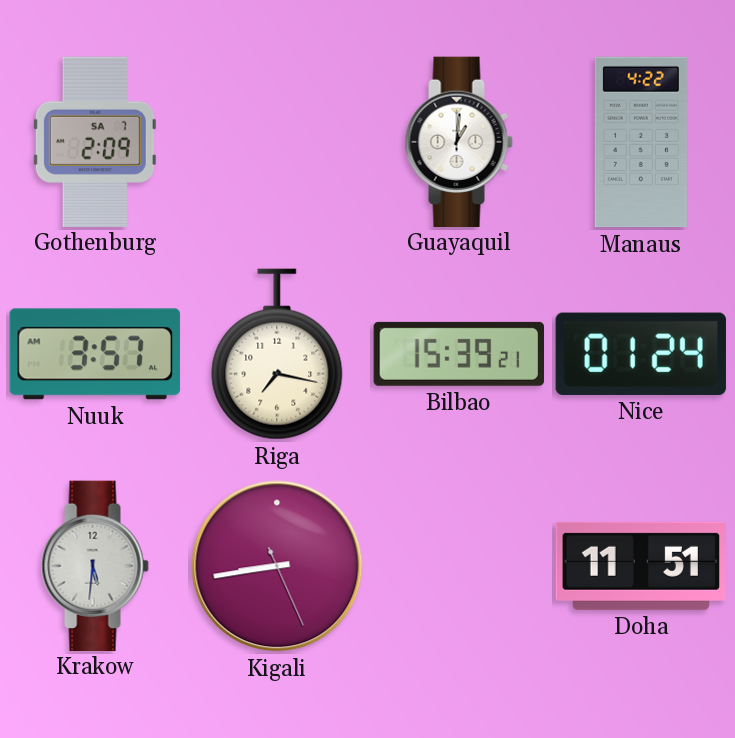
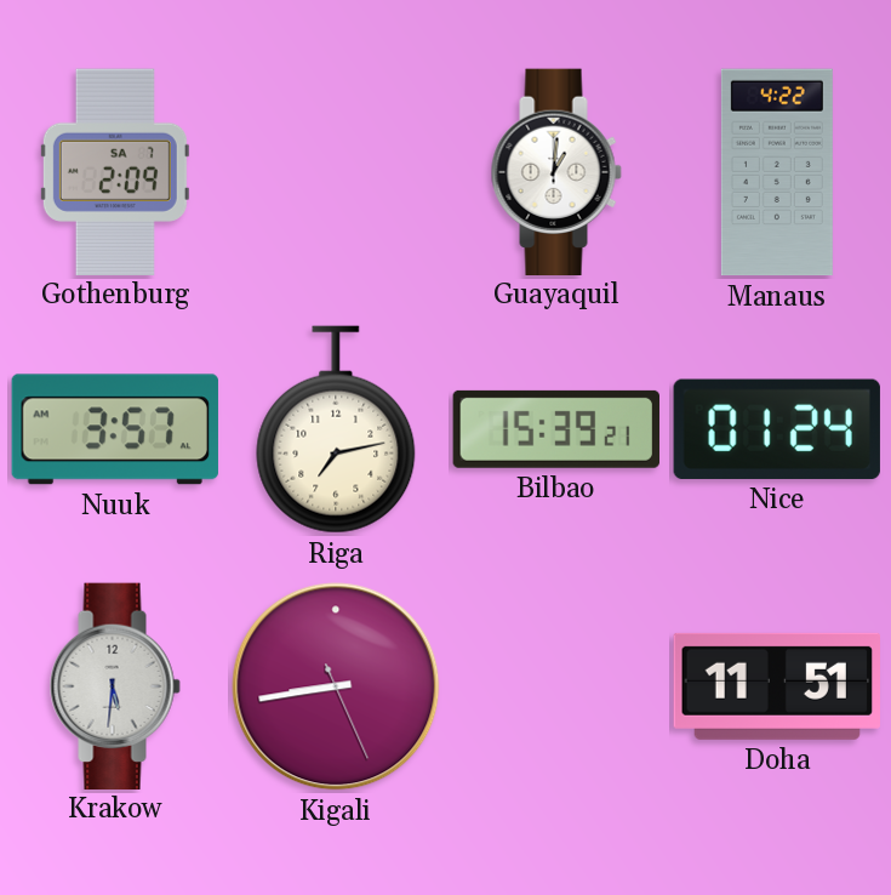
Riga: 7:17 -> 7:13 (336, 429)
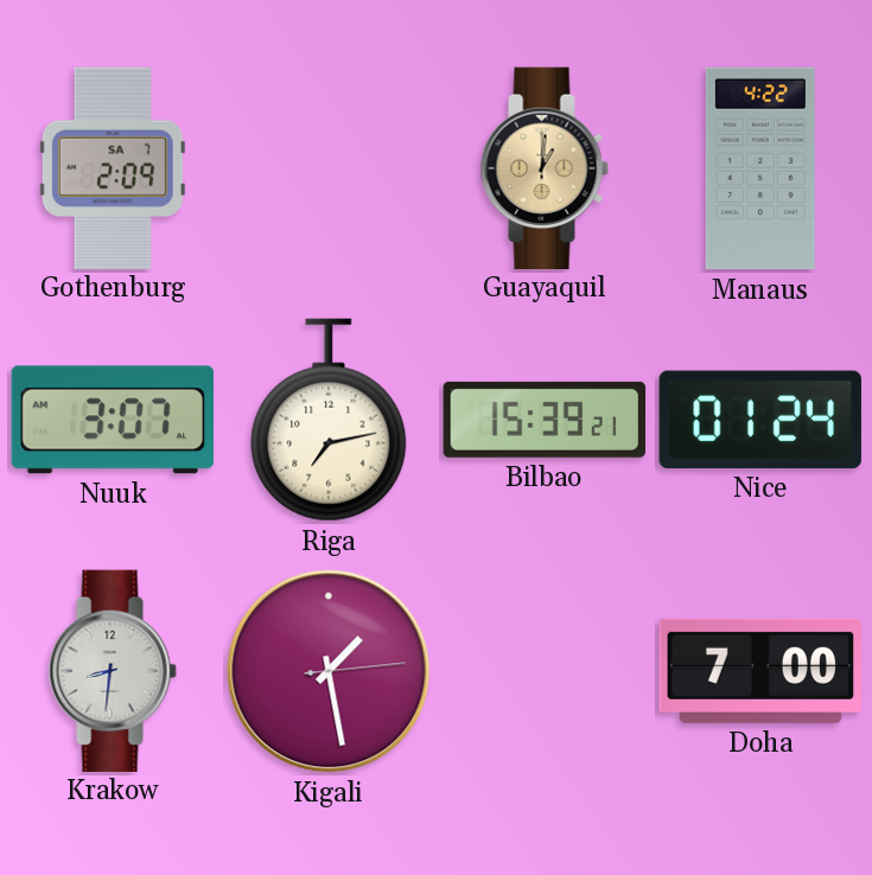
Guayaquil dial: white -> champagne (545, 167)
Nuuk: 3:57 -> 3:07 (113, 420)
Krakow: 5:31 -> 8:31 (113, 670)
Kigali: 8:43 -> 1:28 (329, 671)
Doha: 11:51 -> 7:00 (759, 671)
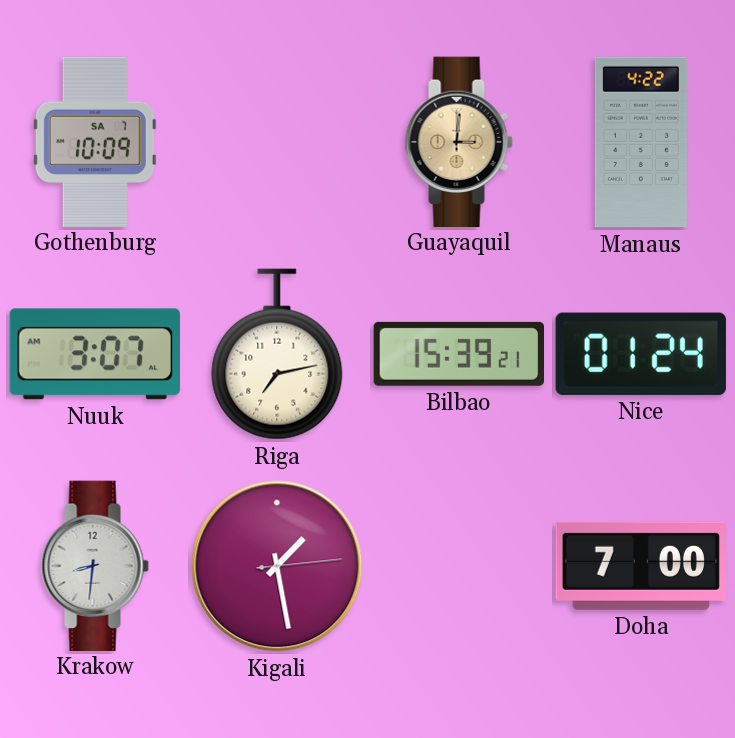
Gothenburg: 2:09 -> 10:09 (95, 141)
Guayaquil: 1:01 -> 3:01 (459, 141)
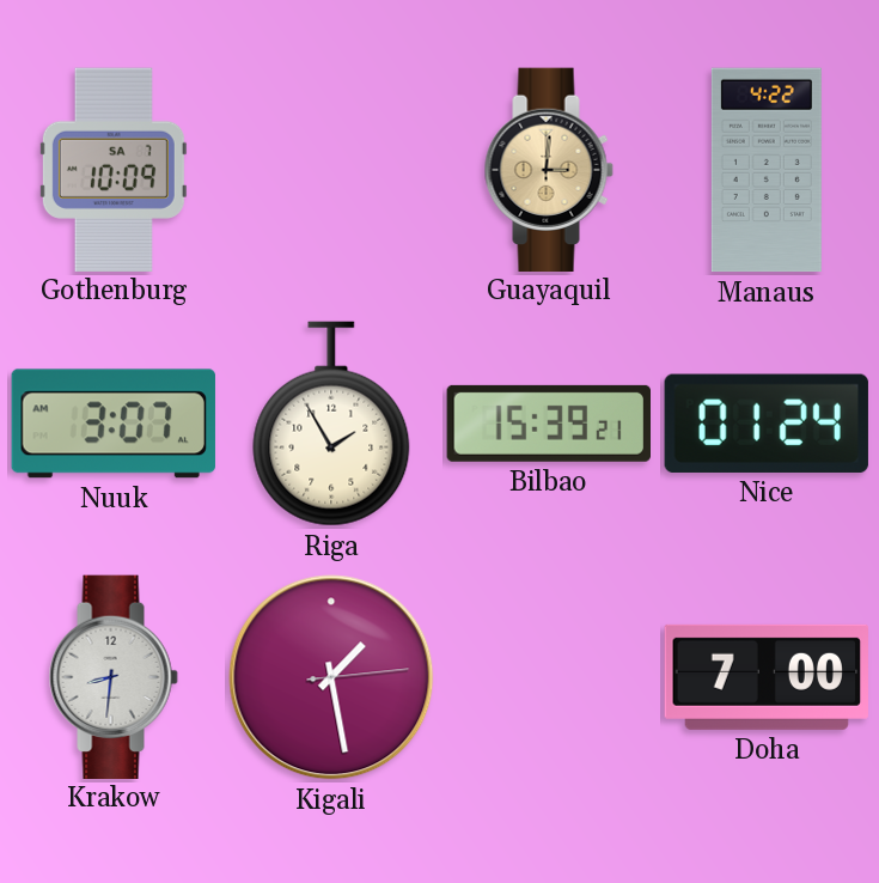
Riga: 7:13 -> 1:55 (331, 424)
